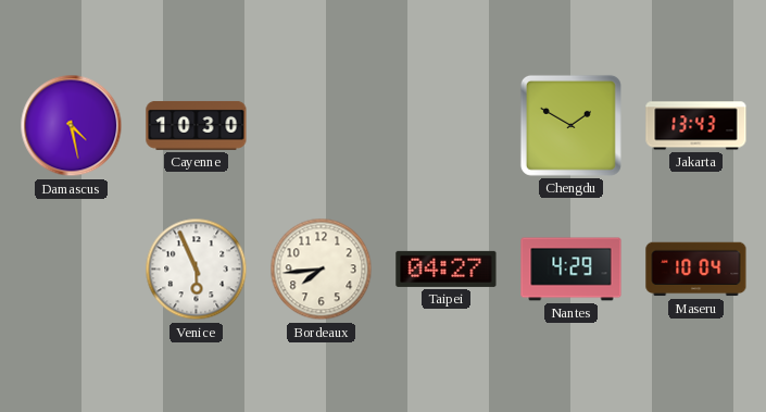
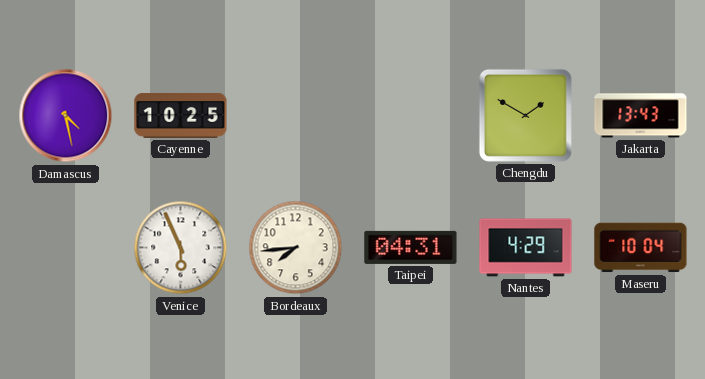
Cayenne: 10:30 -> 10:25 (181, 115)
Taipei: 04:27 -> 04:31 (411, 247)
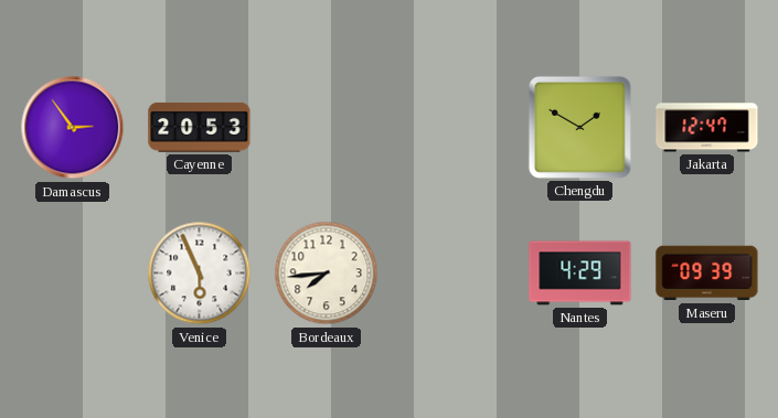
Damascus: 4:28 -> 2:54 (73, 128)
Cayenne: 10:25 -> 20:53 (200, 127)
Jakarta: 13:43 -> 12:47 (707, 128)
Taipei: 04:31 -> none (411, 247)
Maseru: 10:04 -> 09:39 (707, 274)
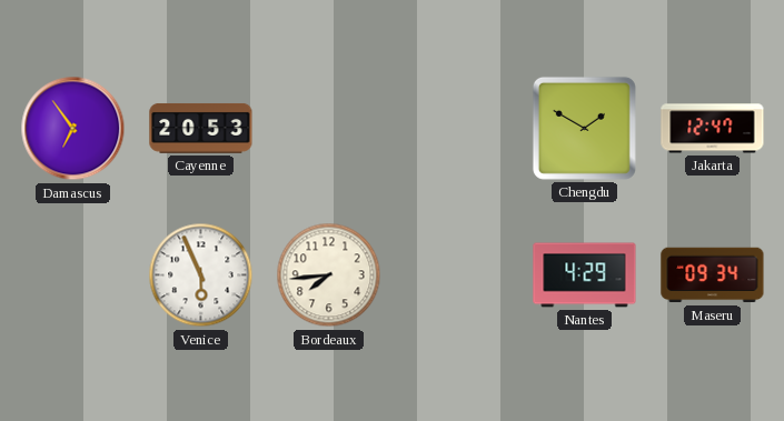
Damascus: 2:54 -> 6:54 (73, 129)
Maseru: 09:39 -> 09:34 (713, 275)
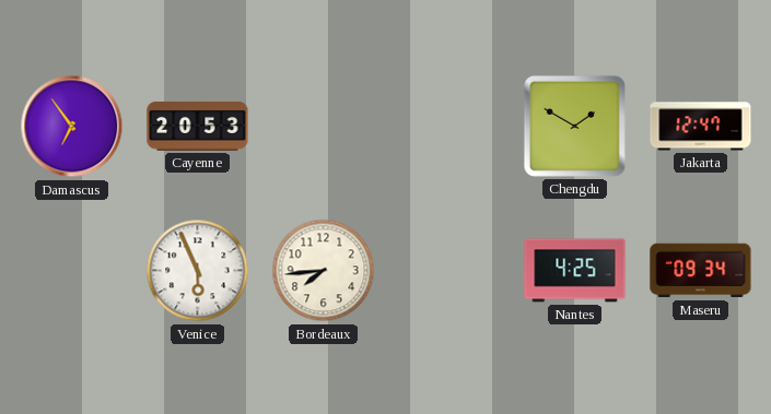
Nantes: 4:29 -> 4:25 (575, 271)
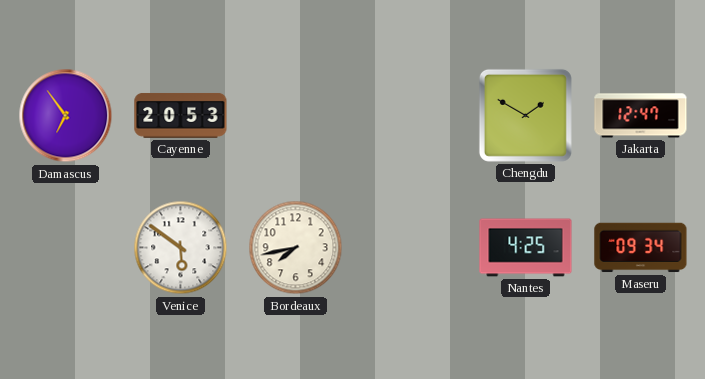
Venice: 5:56 -> 5:51 (181, 248)
Bordeaux: 7:44 -> 7:43 (296, 248)
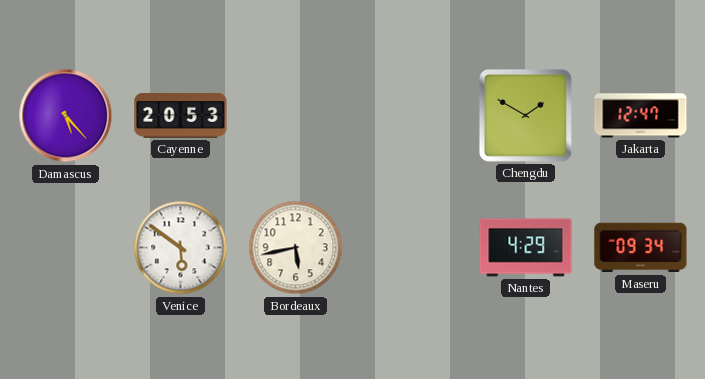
Damascus: 6:54 -> 5:23 (66, 116)
Bordeaux: 7:43 -> 5:43 (296, 248)
Nantes: 4:25 -> 4:29 (526, 248)
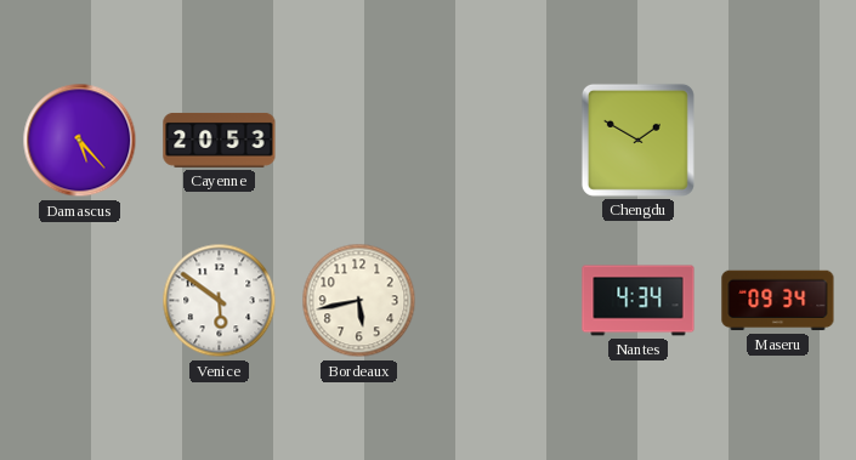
Jakarta: 12:47 -> none (641, 116)
Nantes: 4:29 -> 4:34 (639, 301)
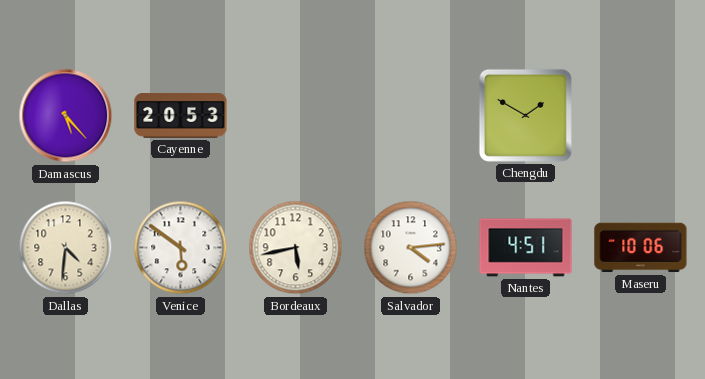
Dallas: none -> 4:31 (66, 248)
Salvador: none -> 4:14 (411, 248)
Nantes: 4:34 -> 4:51 (526, 248)
Maseru: 09:34 -> 10:06 (641, 248)
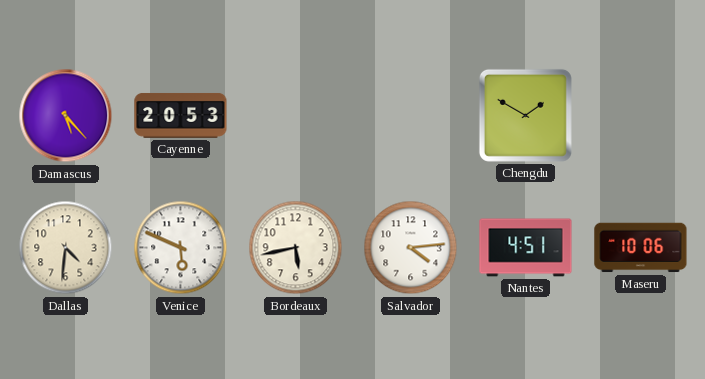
Venice: 5:51 -> 5:49 (181, 248)
